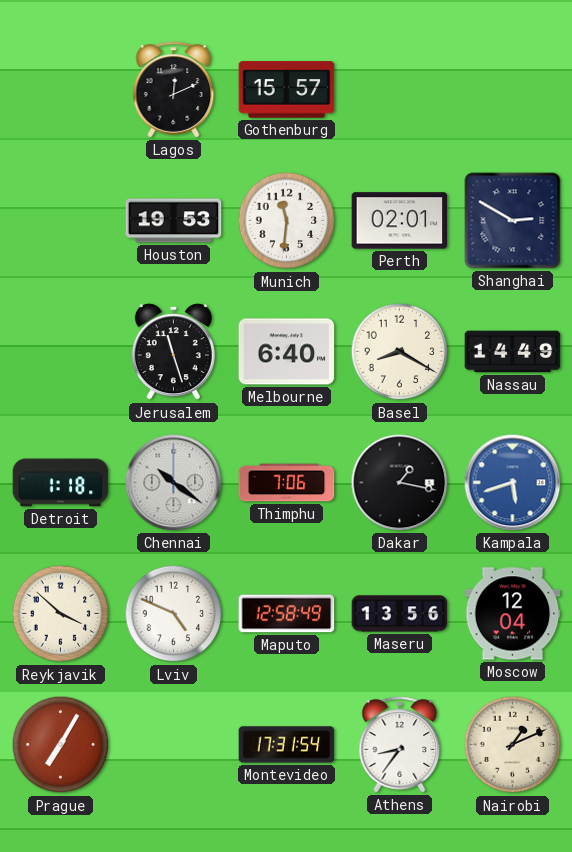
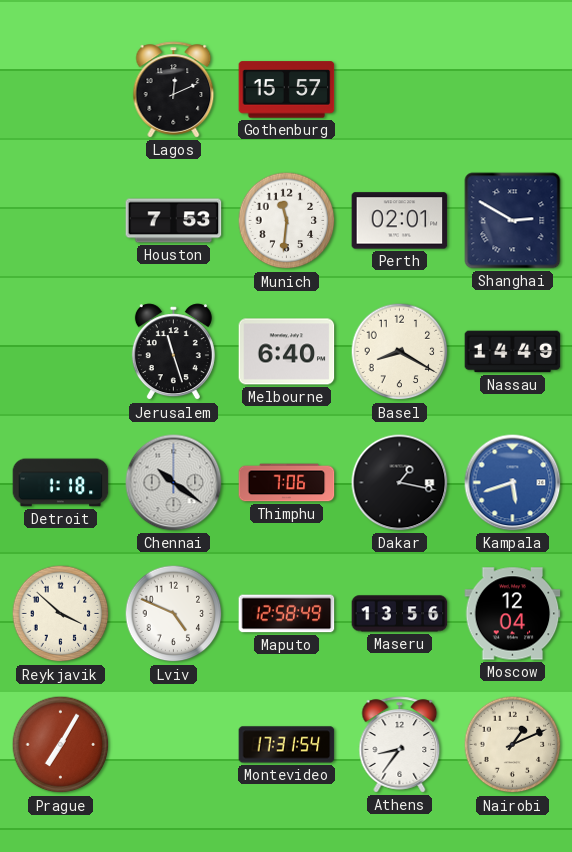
Houston: 19:53 -> 7:53 (174, 221)
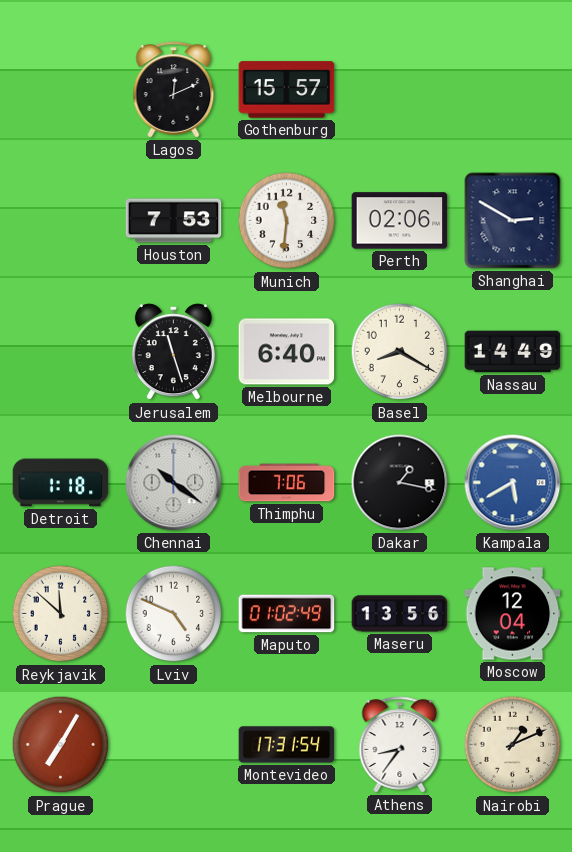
Perth: 02:01 -> 02:06 (400, 221)
Kampala: 5:42 -> 5:40 (513, 483)
Reykjavik: 3:52 -> 11:52 (61, 614)
Maputo: 12:58 -> 01:02 (287, 614)
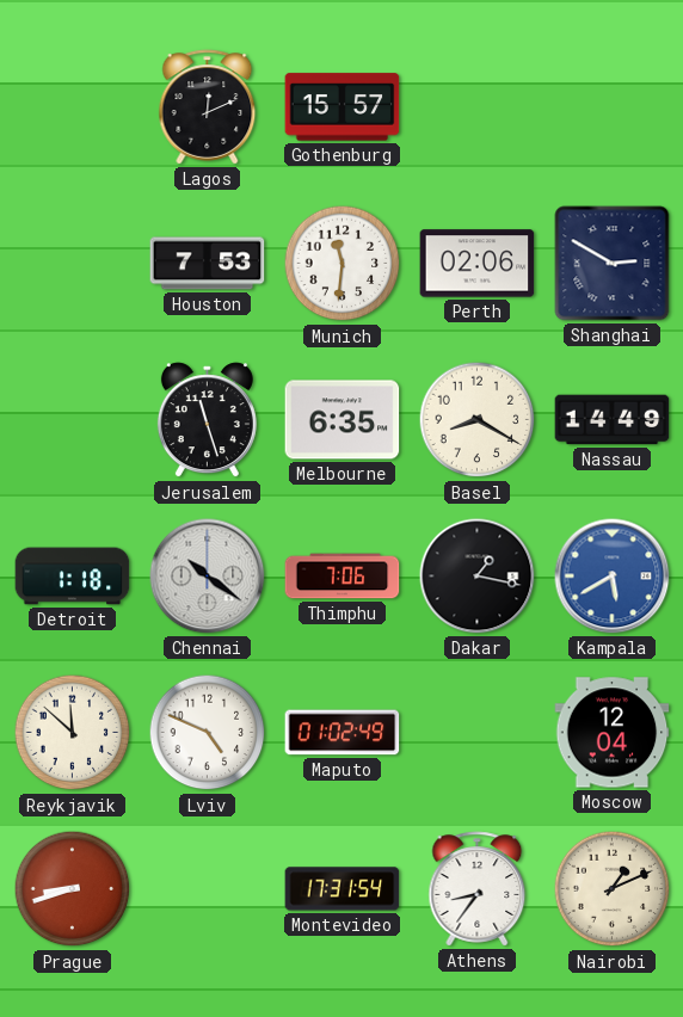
Melbourne: 6:40 -> 6:35 (343, 420)
Maseru: 13:56 -> none (400, 614)
Prague: 7:05 -> 8:42 (73, 889)
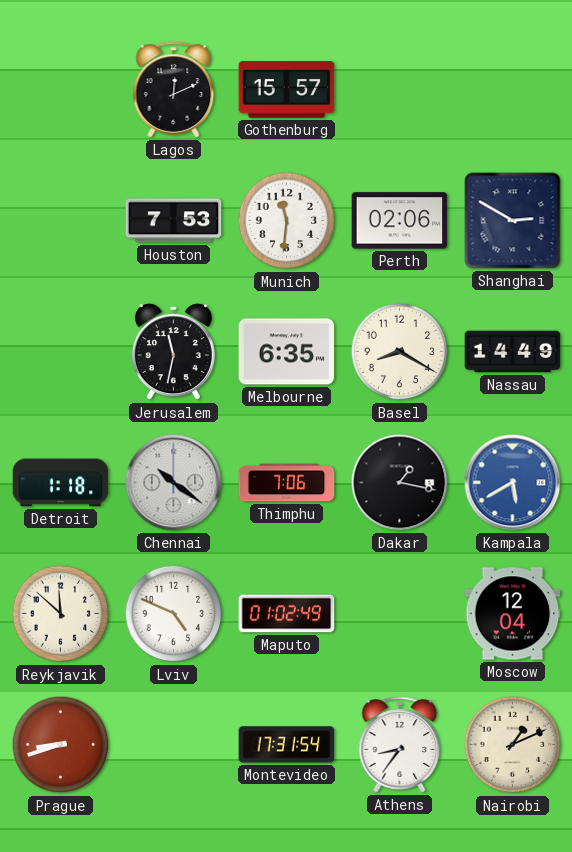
Jerusalem: 11:27 -> 11:32 (173, 352)
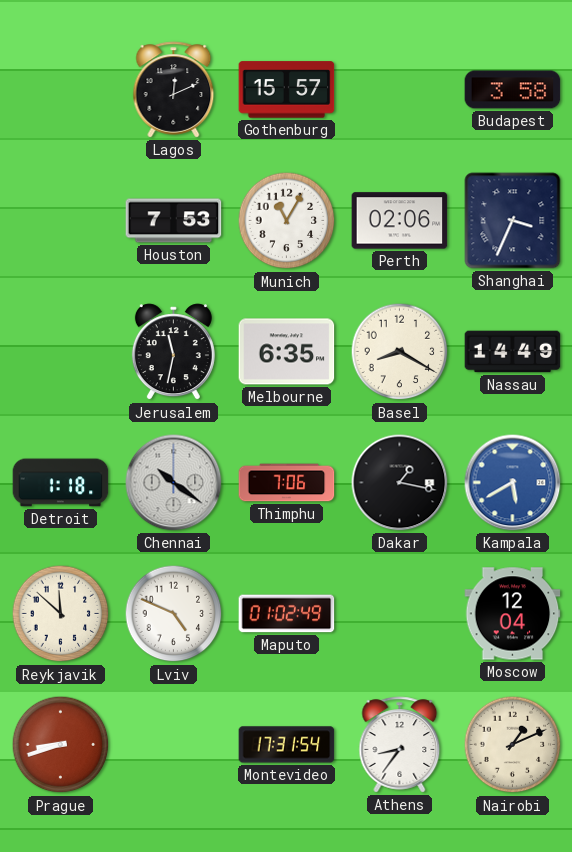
Budapest: none -> 3:58 (513, 90)
Munich: 11:31 -> 11:05 (287, 221)
Shanghai: 2:50 -> 3:34 (513, 221)
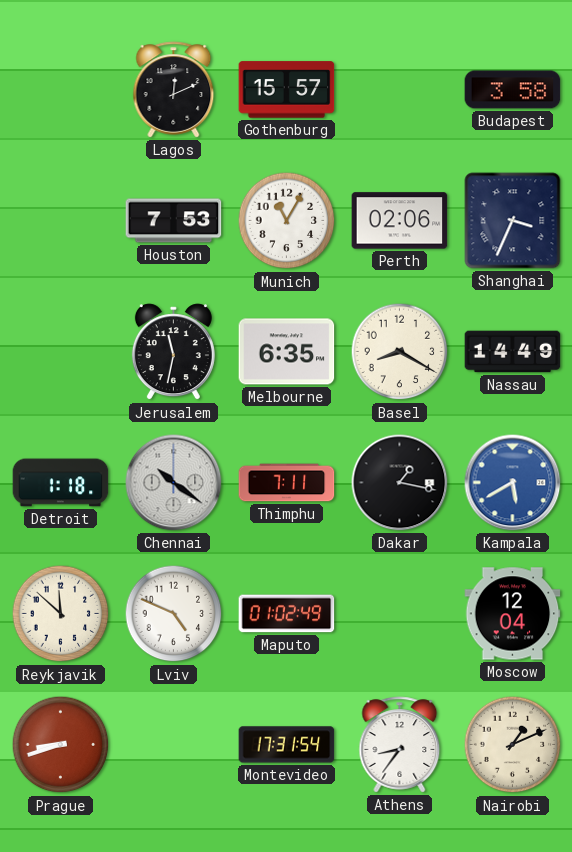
Thimphu: 7:06 -> 7:11 (287, 483)
